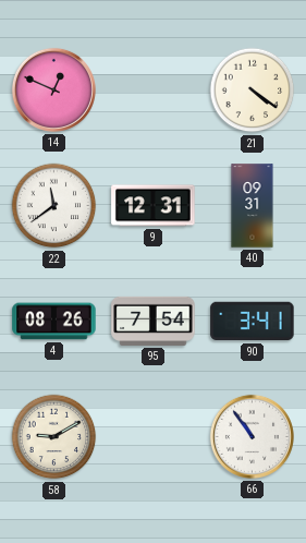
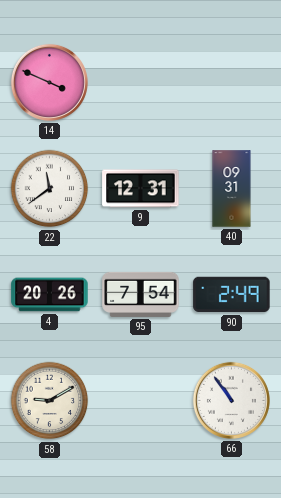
14: 12:49 -> 3:49 (49, 82)
21: 4:21 -> none (253, 90)
4: 08:26 -> 20:26 (50, 295)
90: 3:41 -> 2:49 (232, 295)
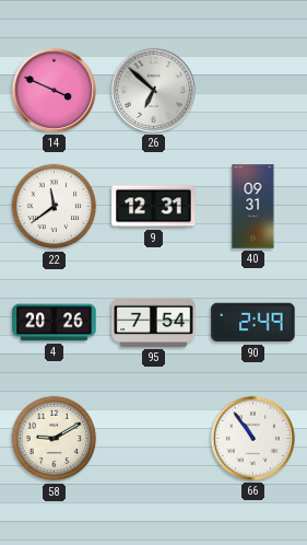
26: none -> 6:52 (153, 90)
